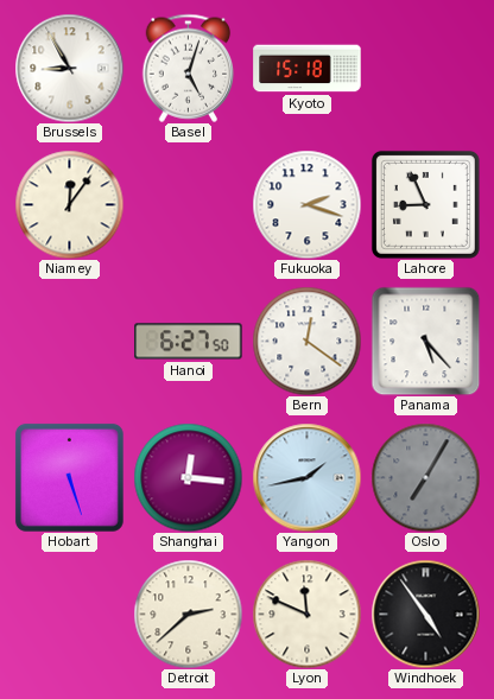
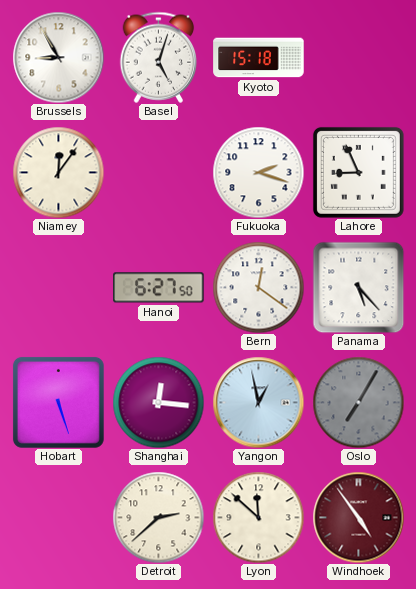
Yangon: 1:43 -> 12:58 (258, 402)
Lyon: 11:49 -> 11:52 (258, 517)
Windhoek dial: black -> burgundy (358, 517)
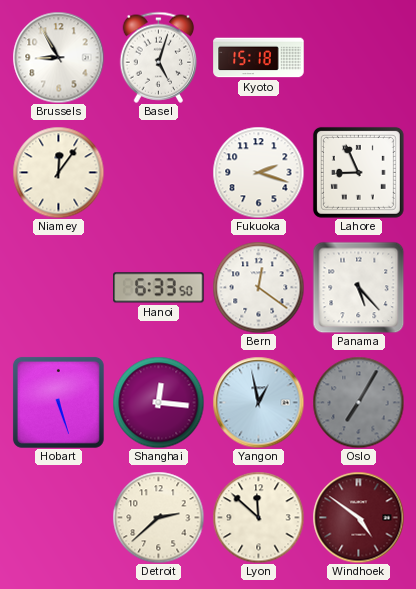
Hanoi: 6:27 -> 6:33 (159, 288)
Windhoek: 4:54 -> 4:51 (358, 517)
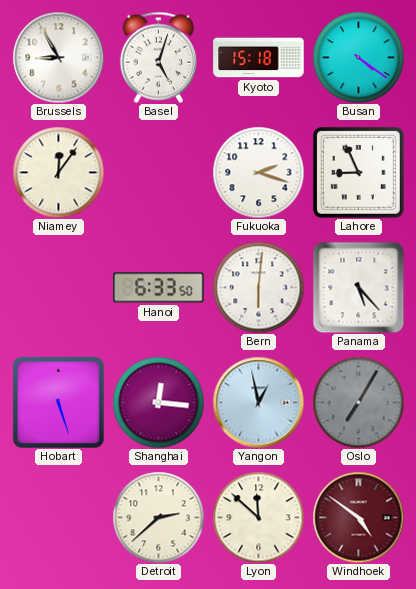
Busan: none -> 4:21 (358, 57)
Bern: 12:21 -> 6:01 (258, 287)
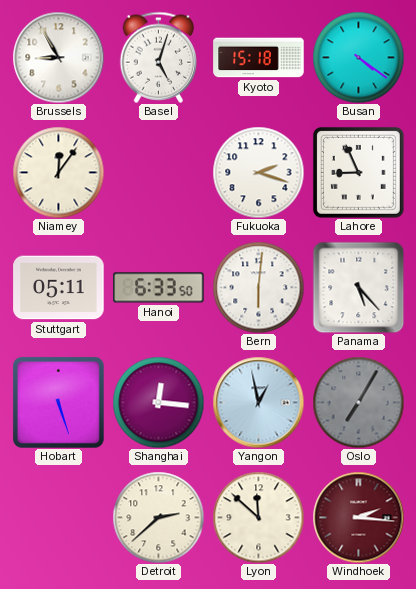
Stuttgart: none -> 05:11 (59, 288)
Windhoek: 4:51 -> 2:16 (358, 517)
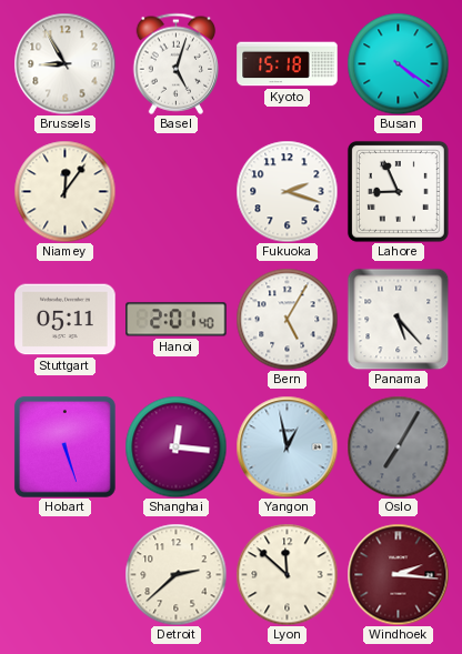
Hanoi: 6:33 -> 2:01 (177, 320)
Bern: 6:01 -> 5:05 (287, 319)
